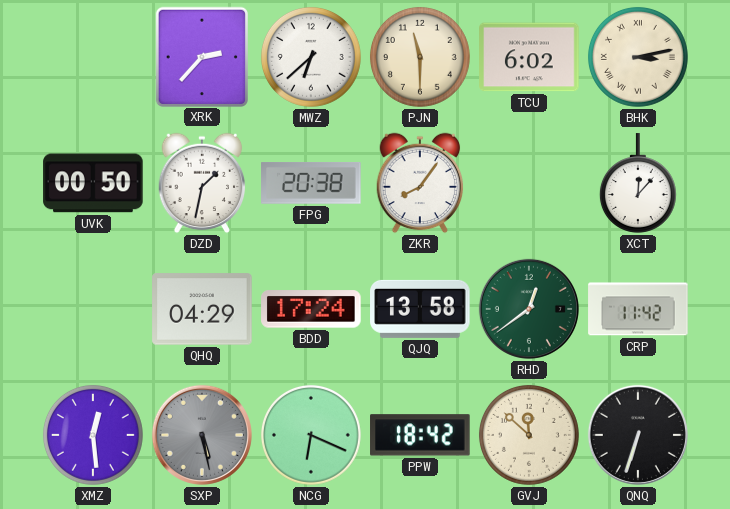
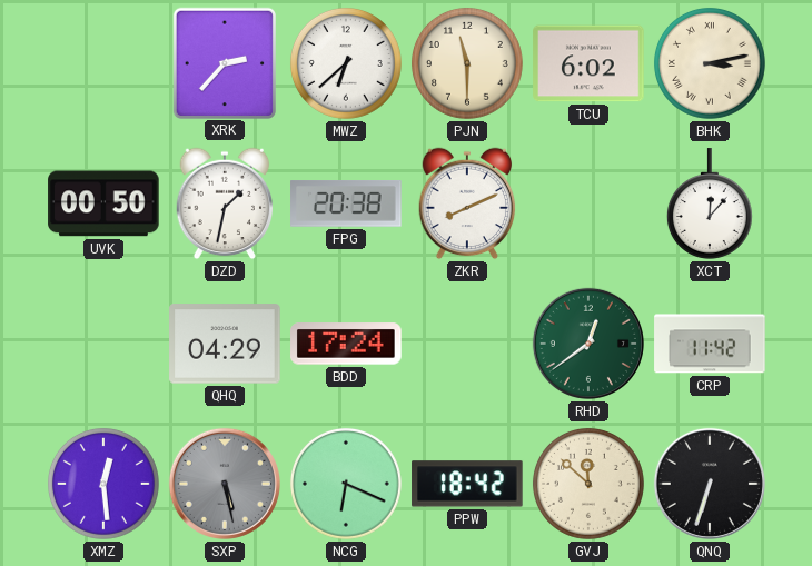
ZKR: 8:06 -> 8:11 (467, 203)
QJQ: 13:58 -> none (420, 309)
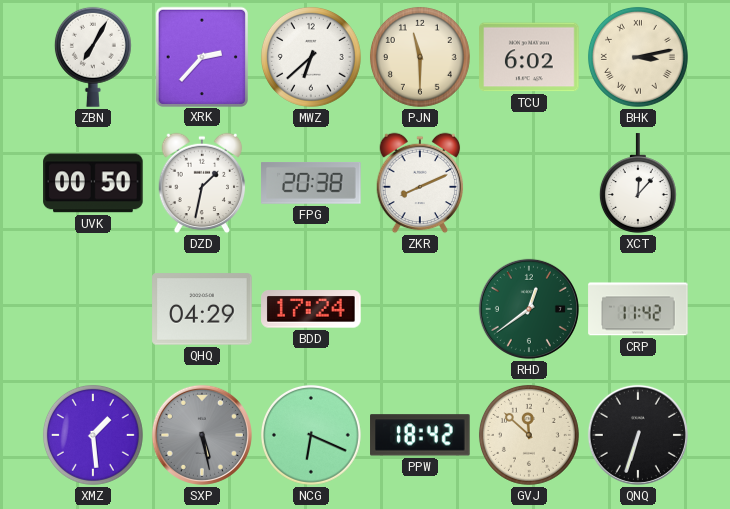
ZBN: none -> 7:05 (93, 57)
XMZ: 12:29 -> 1:29 (93, 435)
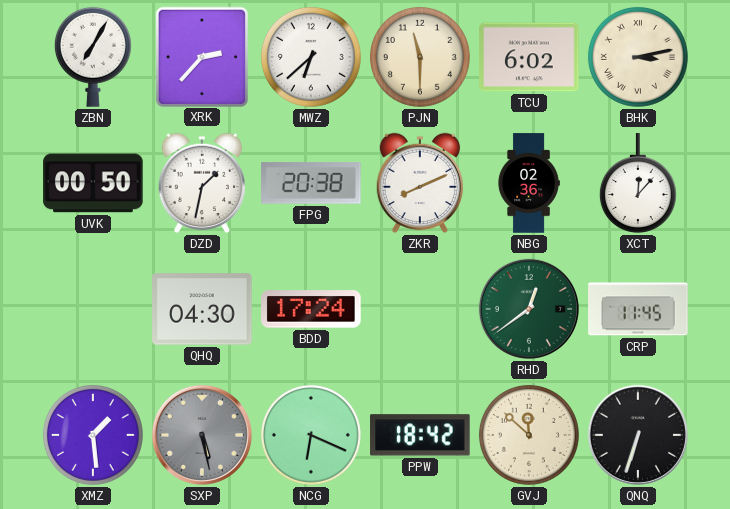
NBG: none -> 02:36 (529, 183)
QHQ: 04:29 -> 04:30 (202, 309)
CRP: 11:42 -> 11:45 (638, 309)
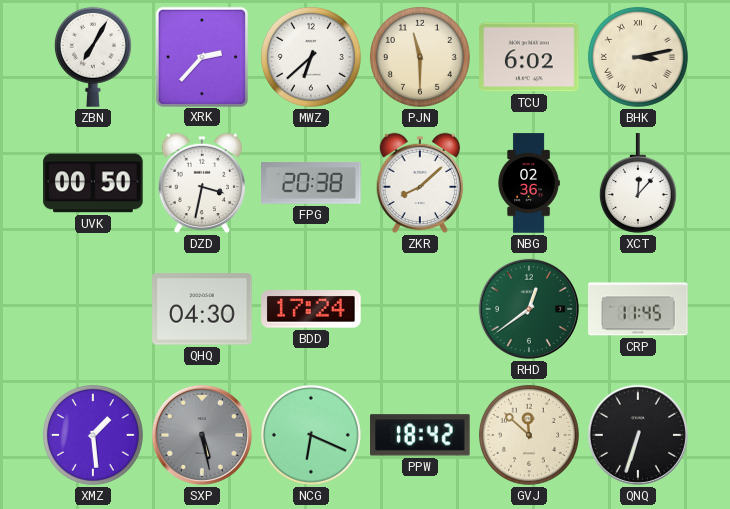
DZD: 1:32 -> 3:32 (202, 183)
ZKR: 8:11 -> 8:08 (420, 183)
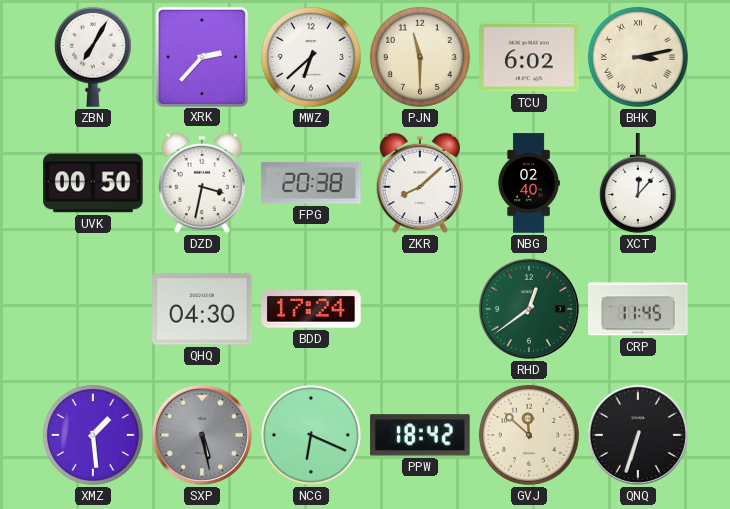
NBG: 02:36 -> 02:40 (529, 183)
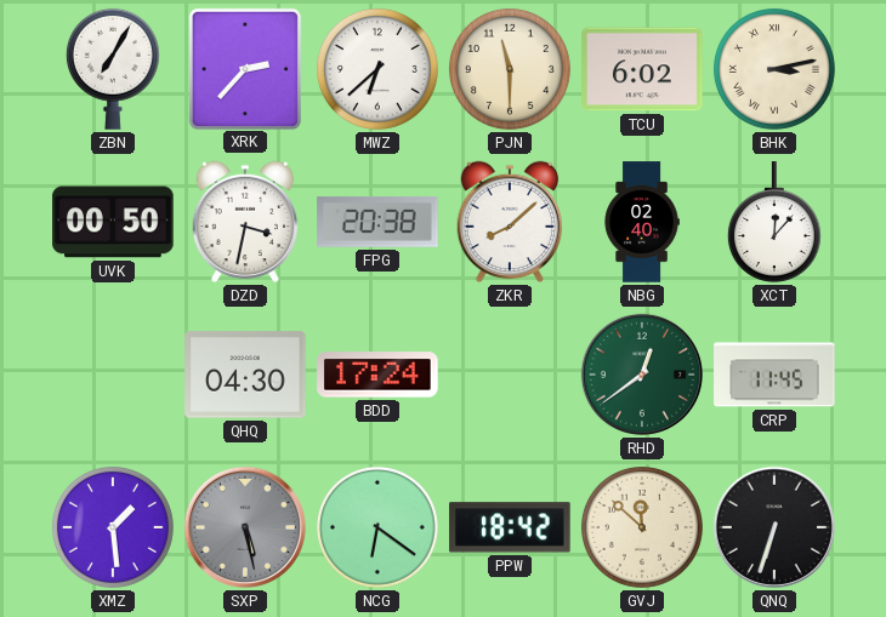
NCG: 6:19 -> 6:21 (377, 527)
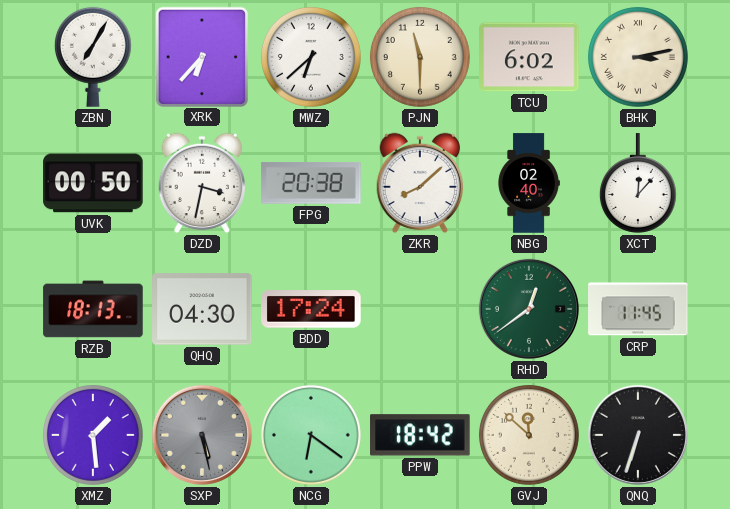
XRK: 2:37 -> 6:37 (201, 56)
RZB: none -> 18:13 (93, 309)
